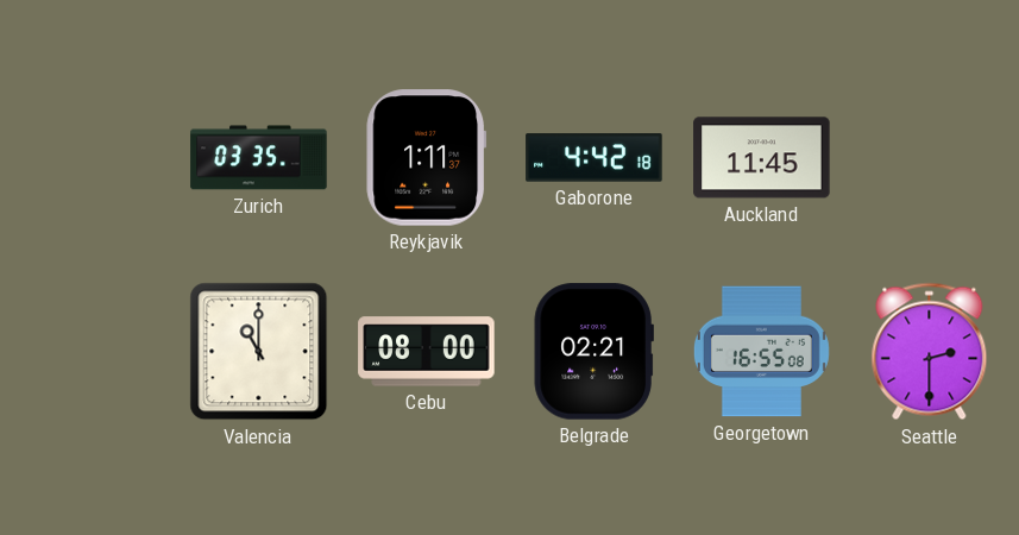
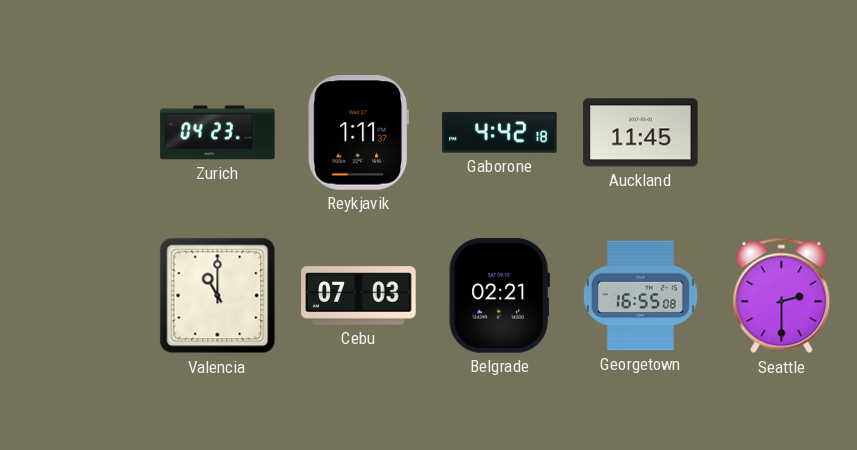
Zurich: 03:35 -> 04:23 (218, 133)
Cebu: 08:00 -> 07:03 (359, 296)
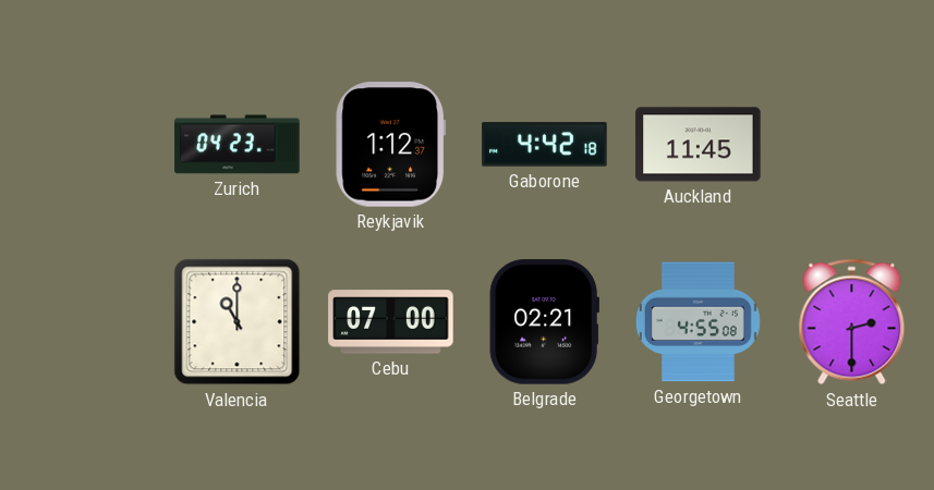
Reykjavik: 1:11 -> 1:12 (391, 145)
Cebu: 07:03 -> 07:00 (391, 322)
Georgetown: 16:55 -> 4:55 (698, 322)
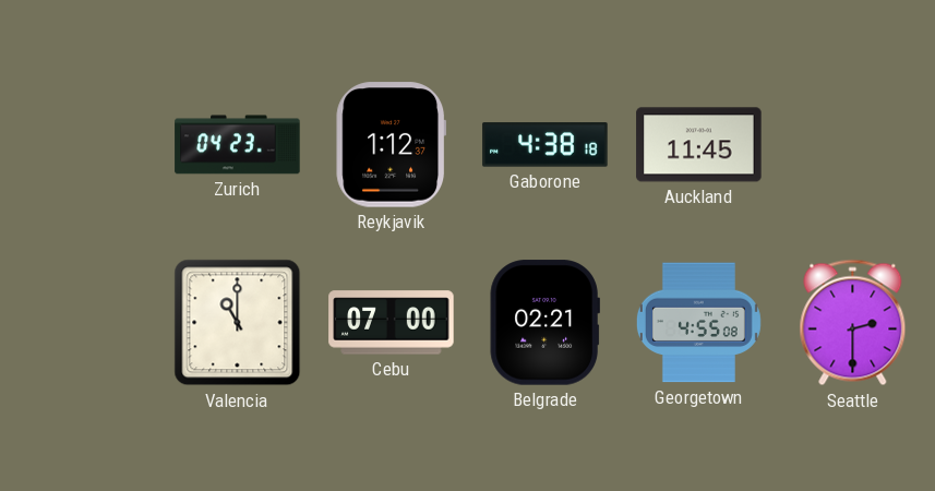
Gaborone: 4:42 -> 4:38 (546, 145)
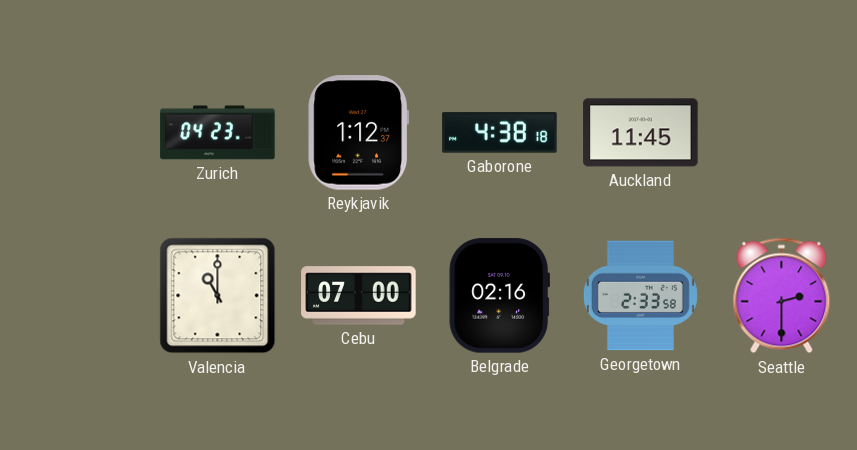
Belgrade: 02:21 -> 02:16 (499, 296)
Georgetown: 4:55 -> 2:33 (640, 296)
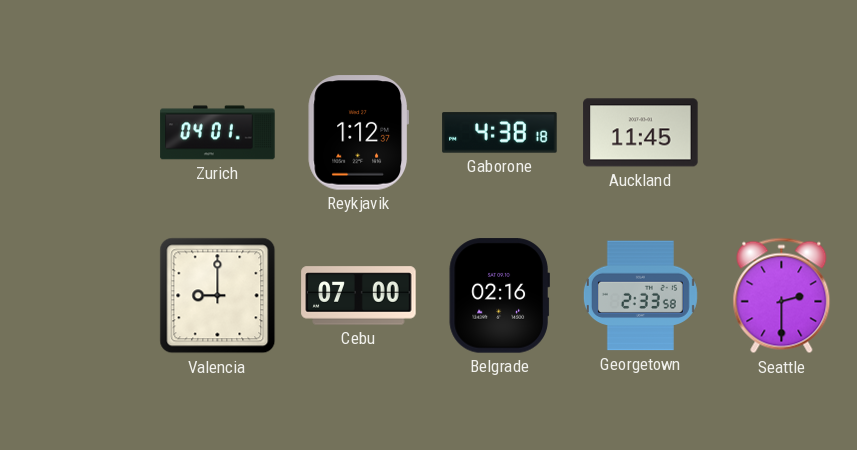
Zurich: 04:23 -> 04:01 (218, 133)
Valencia: 11:00 -> 9:00 (218, 296)
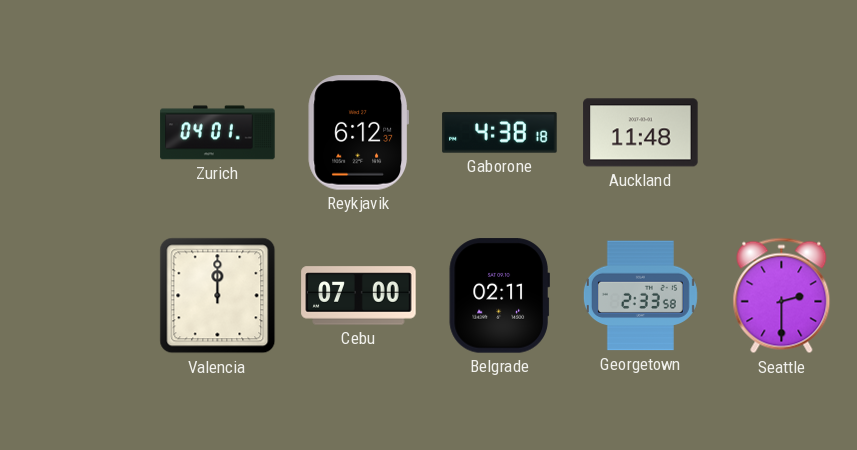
Reykjavik: 1:12 -> 6:12 (359, 133)
Auckland: 11:45 -> 11:48 (641, 133)
Valencia: 9:00 -> 12:00 (218, 296)
Belgrade: 02:16 -> 02:11 (499, 296)
